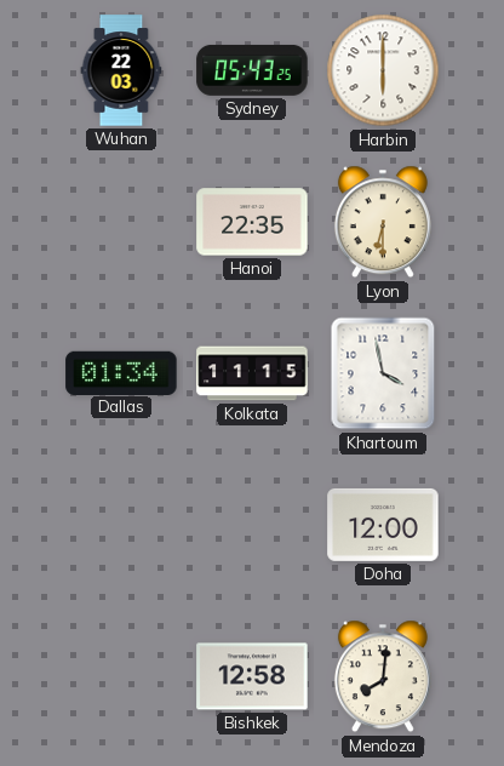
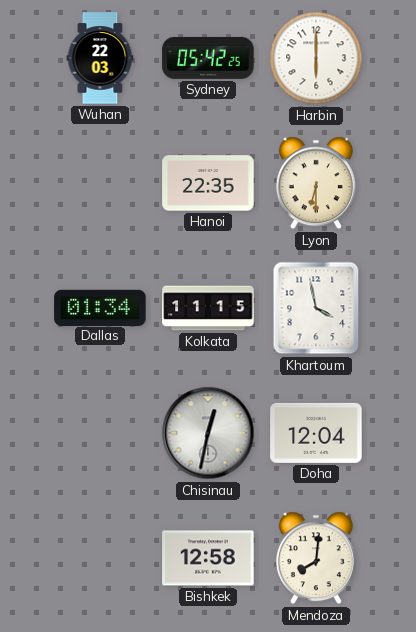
Sydney: 05:43 -> 05:42 (208, 58)
Chisinau: none -> 12:32 (208, 433)
Doha: 12:00 -> 12:04 (316, 433)
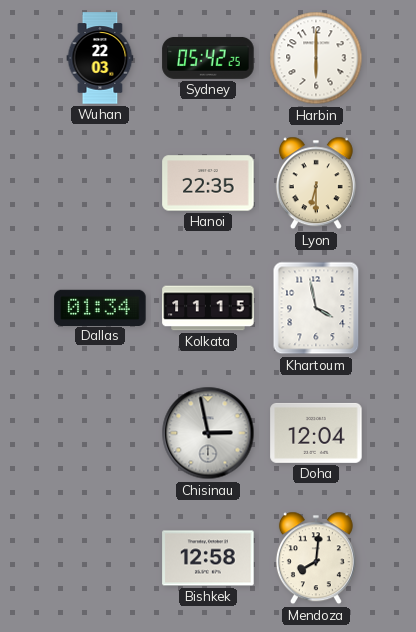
Chisinau: 12:32 -> 2:58 (208, 433)
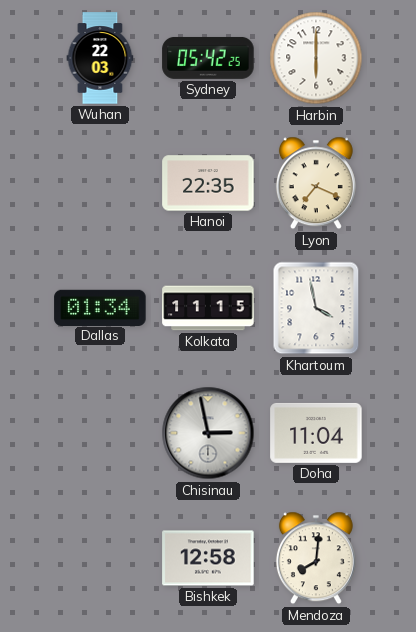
Lyon: 6:30 -> 7:19 (316, 183)
Doha: 12:04 -> 11:04 (316, 433)
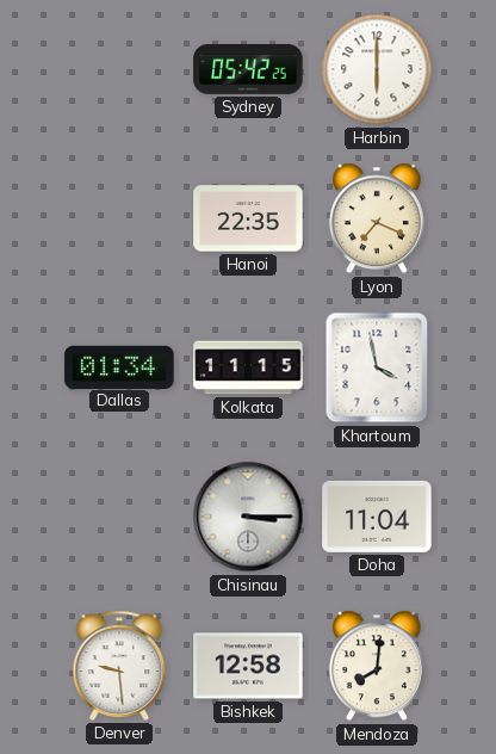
Wuhan: 22:03 -> none (100, 58)
Chisinau: 2:58 -> 3:15 (248, 517)
Denver: none -> 9:29 (119, 666)
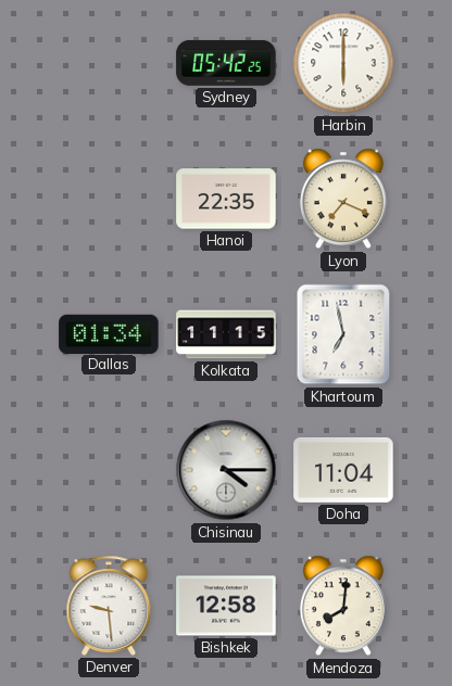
Khartoum: 3:58 -> 6:58 (343, 334)
Chisinau: 3:15 -> 4:15 (226, 470)
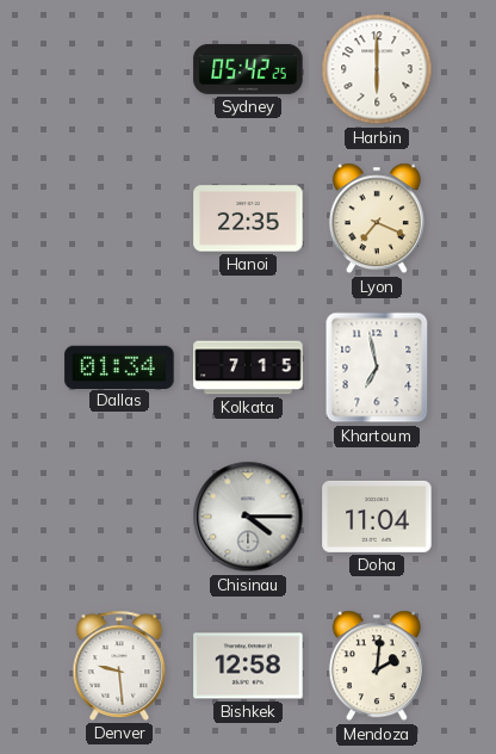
Kolkata: 11:15 -> 7:15 (248, 367)
Mendoza: 8:01 -> 2:01 (377, 666)
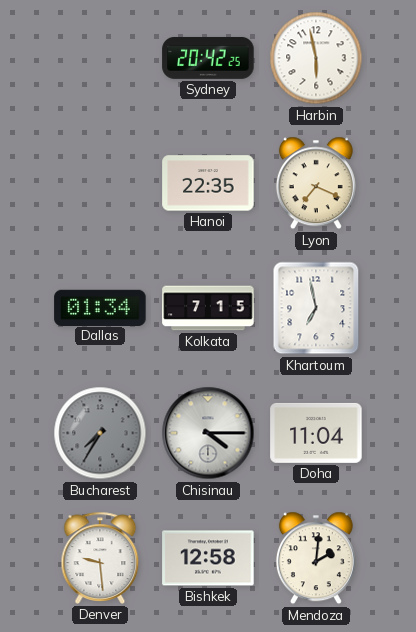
Sydney: 05:42 -> 20:42 (208, 58)
Harbin: 6:00 -> 5:58 (316, 58)
Bucharest: none -> 7:35 (100, 433)
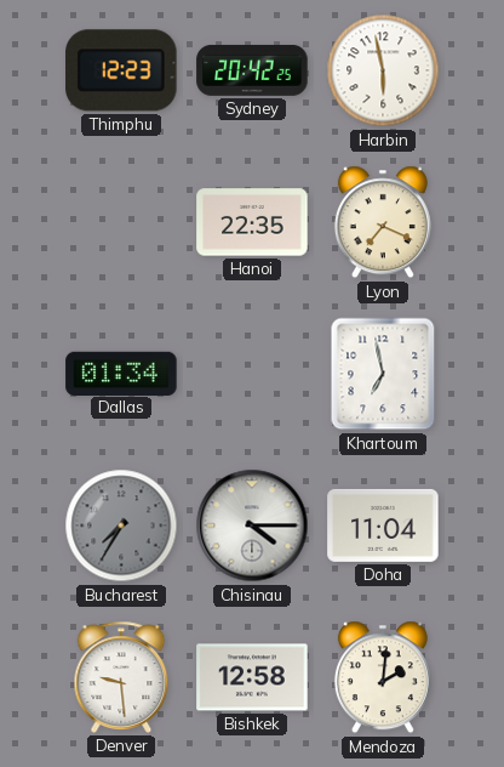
Thimphu: none -> 12:23 (121, 70)
Kolkata: 7:15 -> none (208, 308)
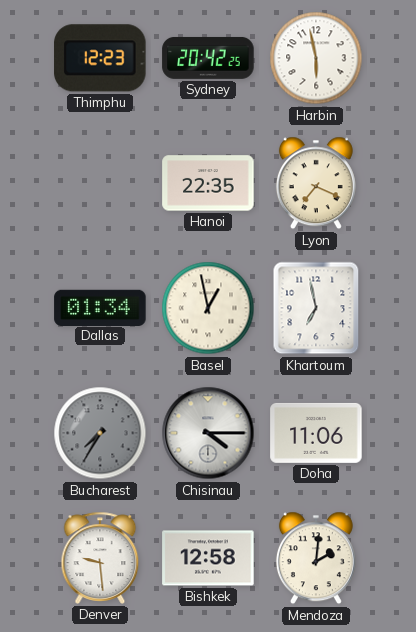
Basel: none -> 12:58 (208, 308)
Doha: 11:04 -> 11:06 (316, 433)
